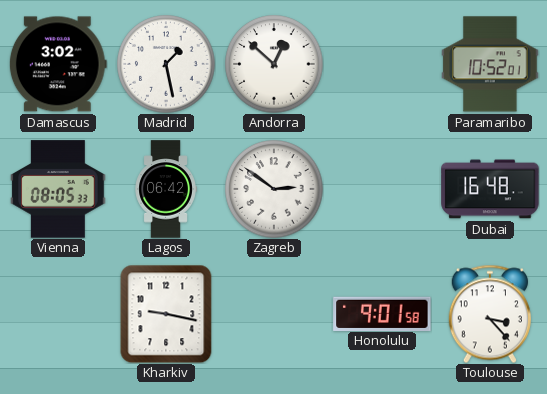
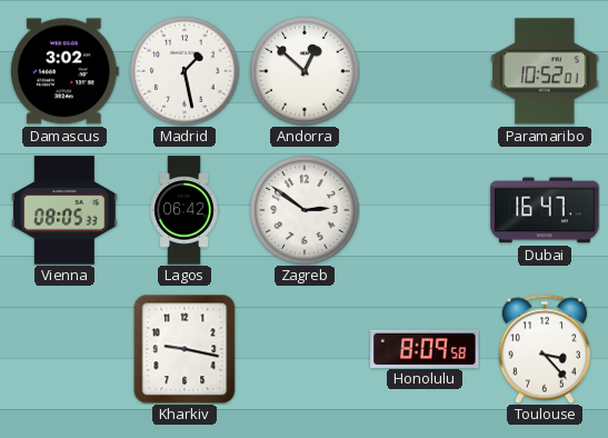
Dubai: 16:48 -> 16:47 (545, 210)
Honolulu: 9:01 -> 8:09 (425, 348)
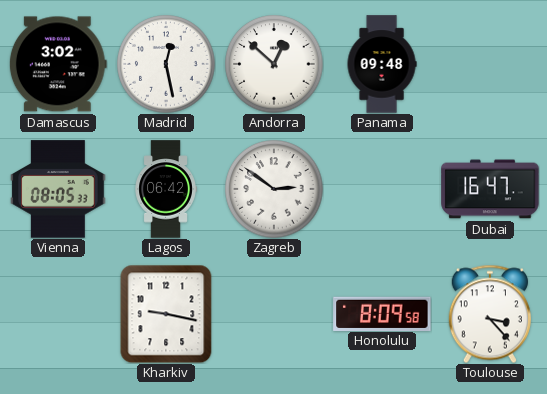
Madrid: 1:28 -> 12:28 (166, 64)
Panama: none -> 09:48 (382, 64)
Paramaribo: 10:52 -> none (545, 71)
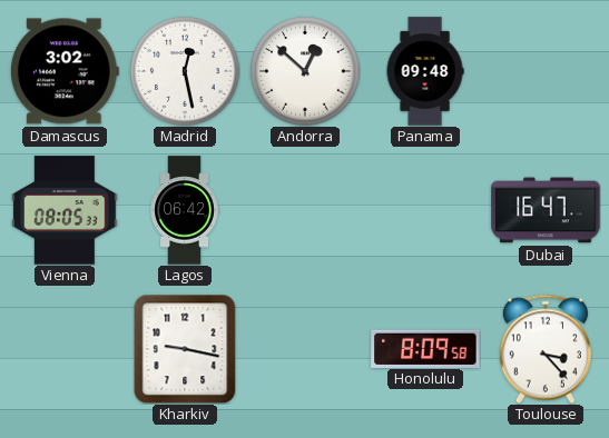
Zagreb: 2:51 -> none (274, 189)
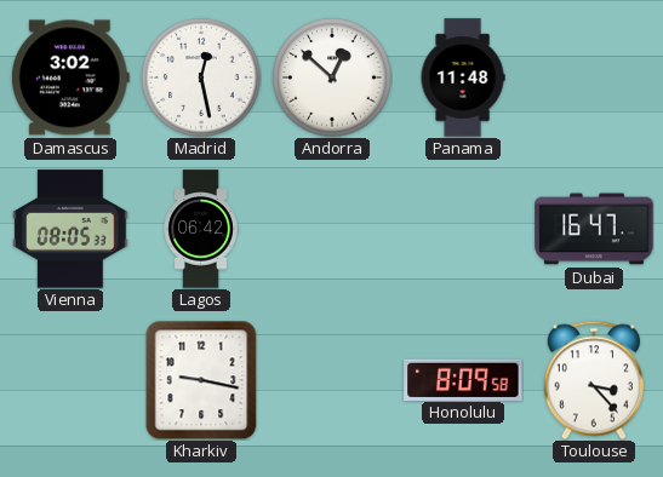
Panama: 09:48 -> 11:48 (463, 77)
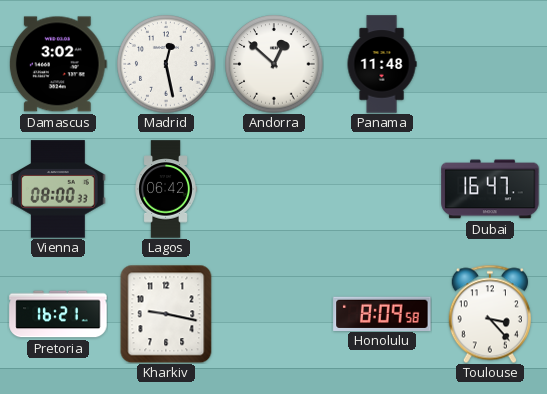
Vienna: 08:05 -> 08:00 (58, 189)
Pretoria: none -> 16:21 (58, 314)
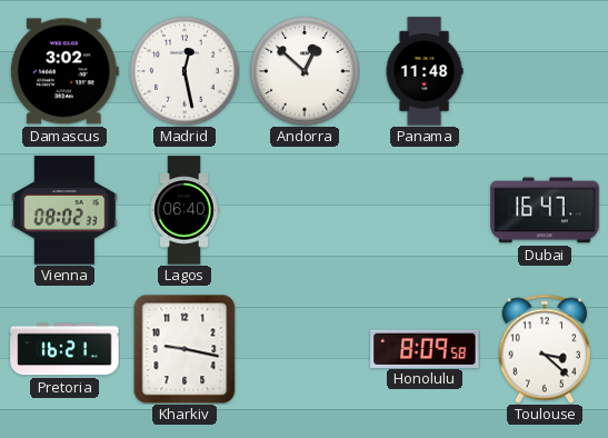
Vienna: 08:00 -> 08:02 (64, 210)
Lagos: 06:42 -> 06:40 (185, 210)
Toulouse: 3:23 -> 3:22 (545, 349)
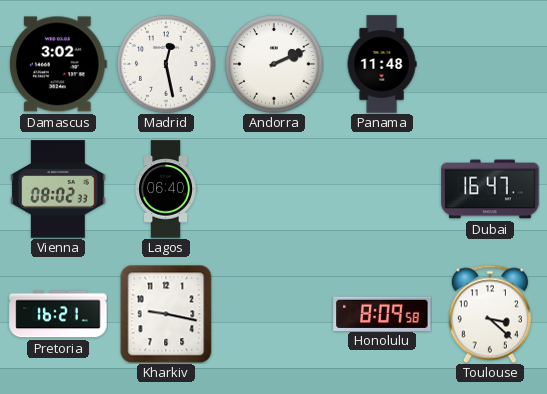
Andorra: 12:52 -> 2:11 (274, 64)
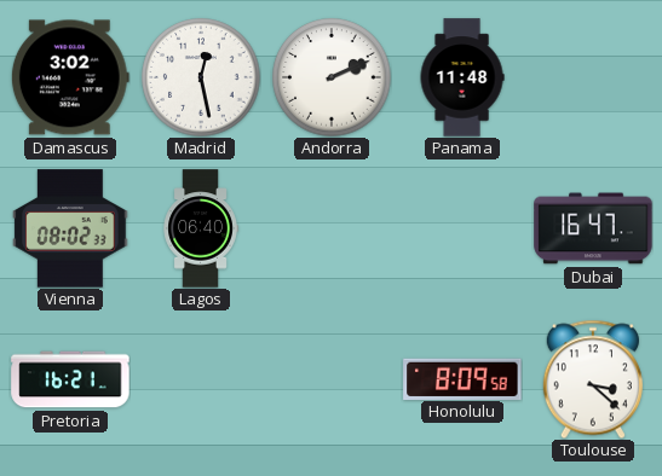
Kharkiv: 9:17 -> none (166, 314)
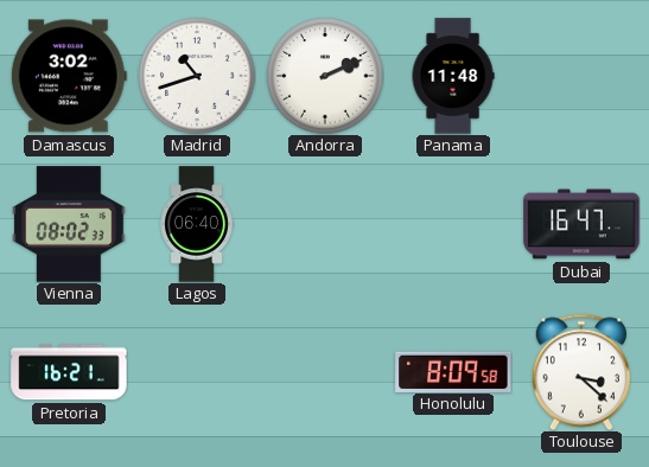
Madrid: 12:28 -> 10:42 (197, 76)
